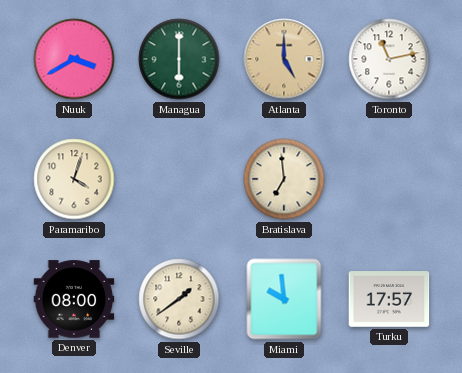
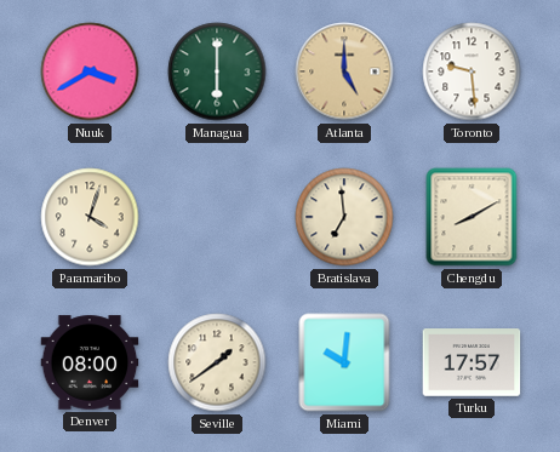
Toronto: 11:13 -> 9:29 (472, 71)
Chengdu: none -> 8:10 (472, 217)
Miami: 9:59 -> 10:01 (344, 362)
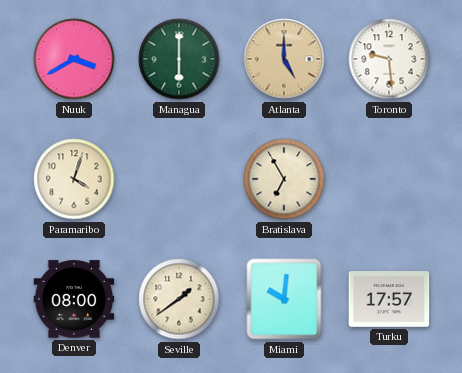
Bratislava: 6:59 -> 6:55 (284, 179)
Chengdu: 8:10 -> none (472, 217)
